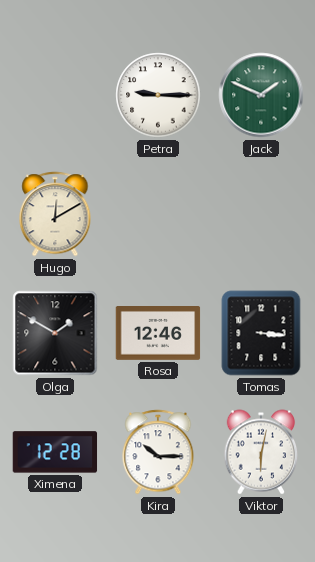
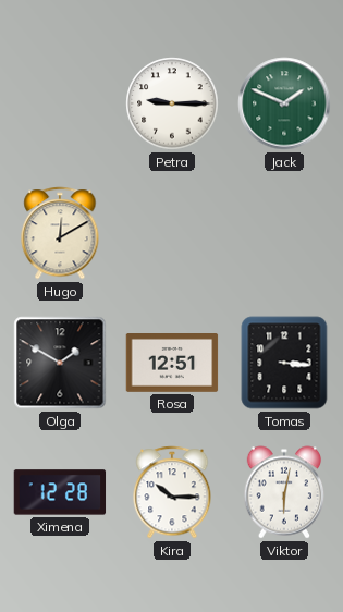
Rosa: 12:46 -> 12:51 (172, 364)
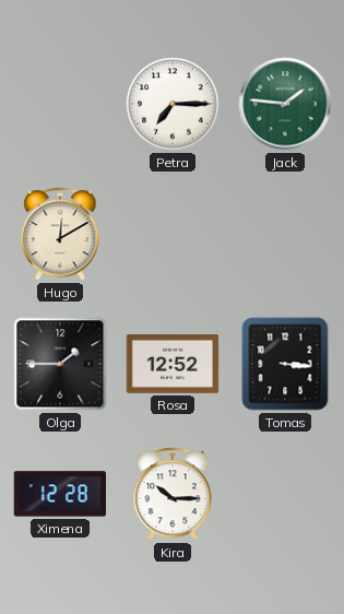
Petra: 9:15 -> 7:15 (173, 104)
Jack: 1:49 -> 1:46 (285, 104)
Olga: 1:50 -> 1:45 (60, 364)
Rosa: 12:51 -> 12:52 (173, 365)
Viktor: 6:02 -> none (284, 492)
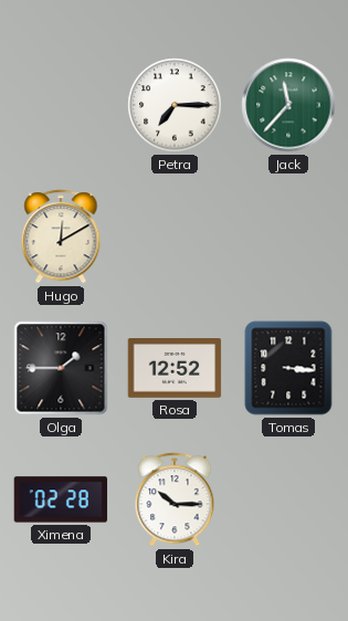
Jack: 1:46 -> 11:37 (288, 105)
Ximena: 12:28 -> 02:28 (61, 499)
